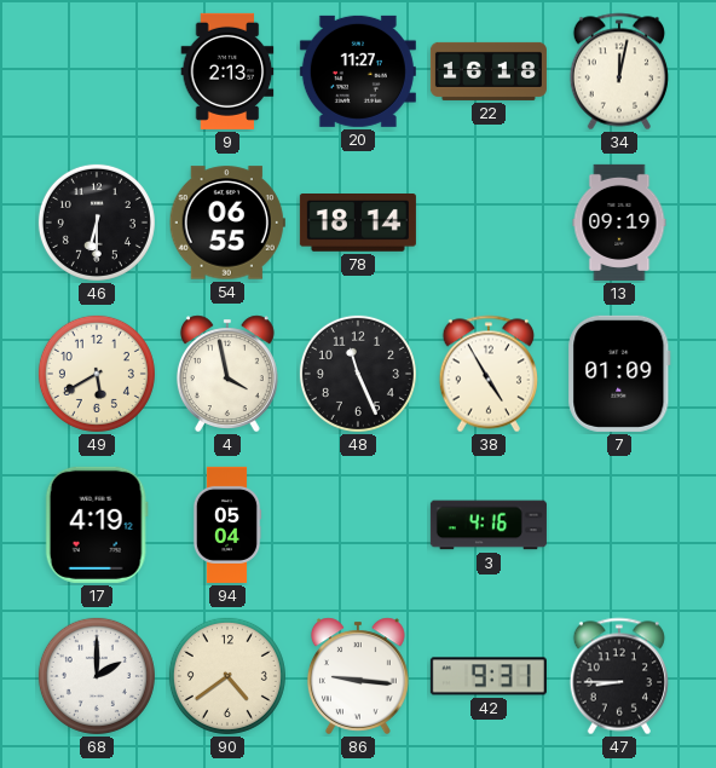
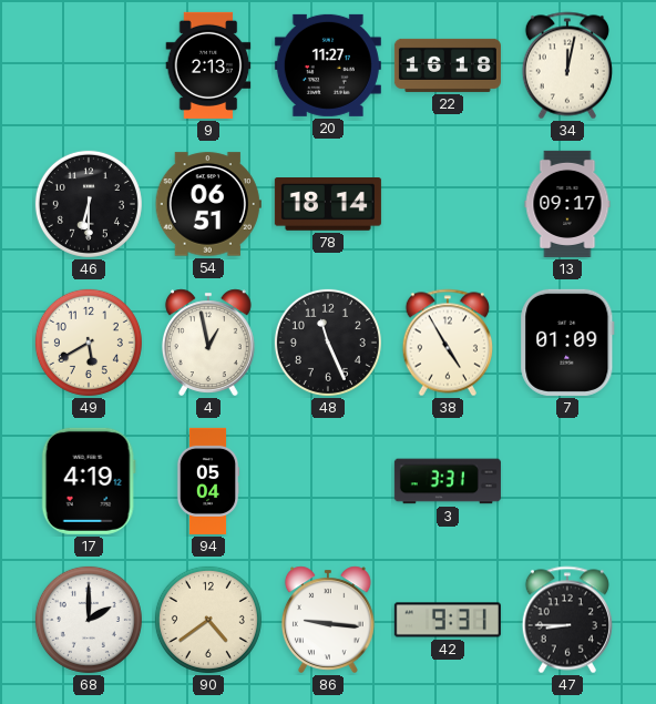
54: 06:55 -> 06:51 (208, 204)
13: 09:19 -> 09:17 (567, 204)
4: 3:58 -> 12:58 (208, 343)
3: 4:16 -> 3:31 (448, 481)
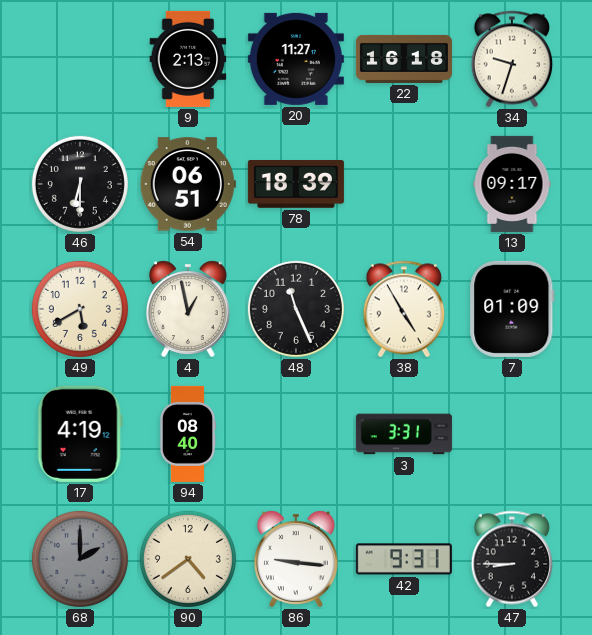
34: 12:02 -> 9:33 (511, 59)
78: 18:14 -> 18:39 (296, 185)
94: 05:04 -> 08:40 (188, 434)
68 dial: white -> grey (80, 559)
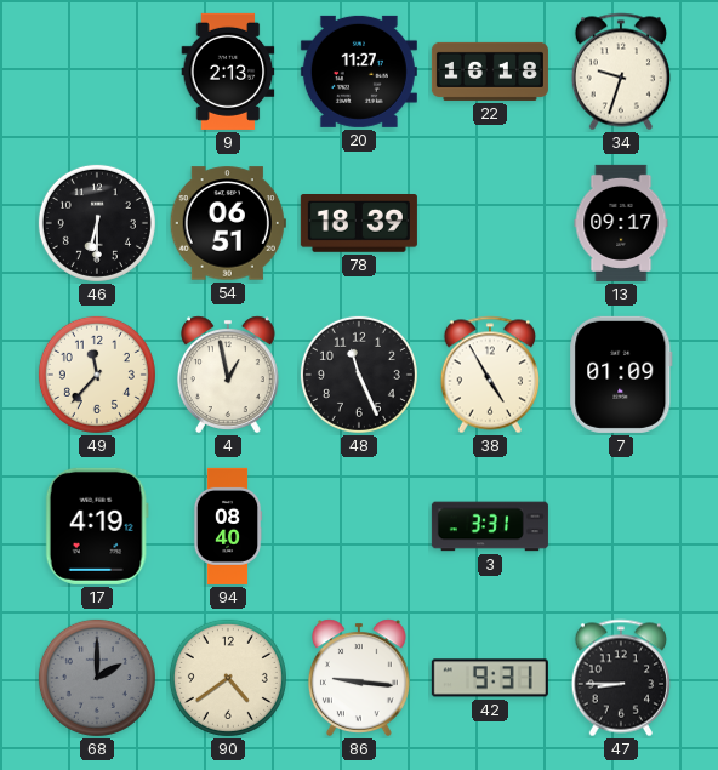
49: 5:40 -> 11:37 (97, 375)
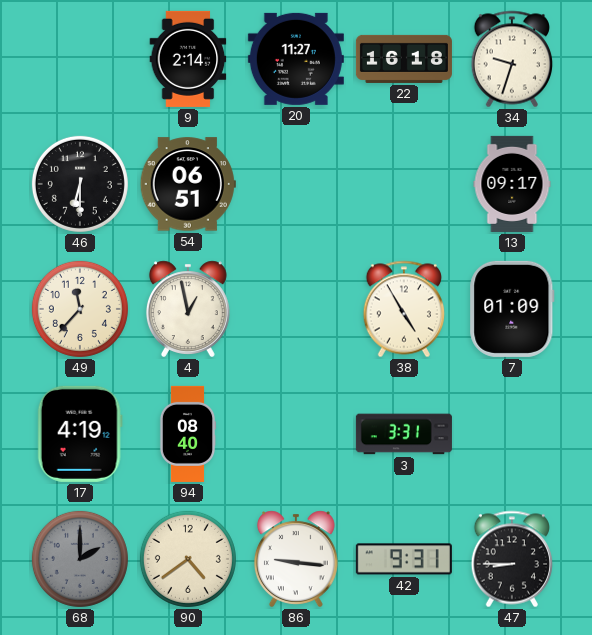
9: 2:13 -> 2:14 (188, 59)
78: 18:39 -> none (359, 224)
48: 11:26 -> none (359, 375)
